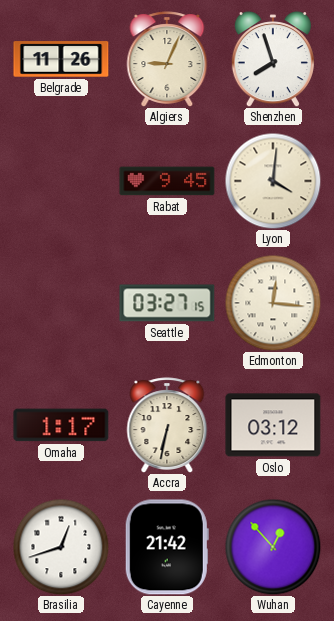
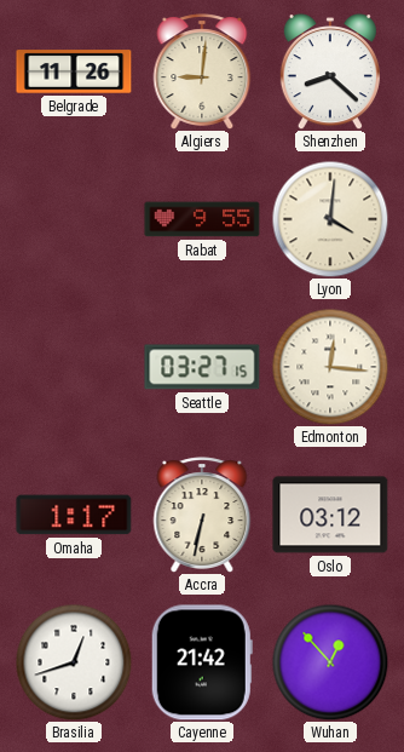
Algiers: 9:04 -> 9:01 (202, 71)
Shenzhen: 7:57 -> 8:22 (330, 71)
Rabat: 9:45 -> 9:55 (202, 219)
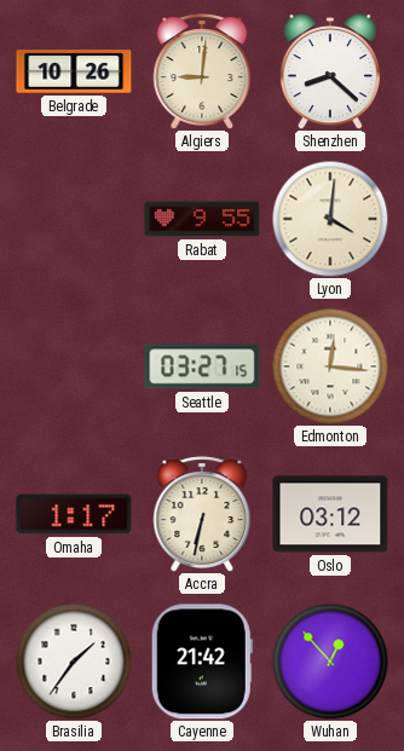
Belgrade: 11:26 -> 10:26 (74, 71)
Brasilia: 12:42 -> 1:36 (74, 662)
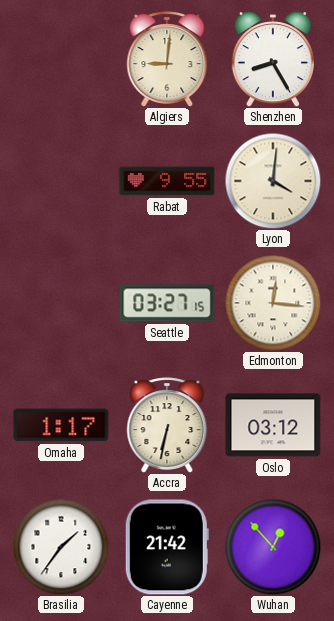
Belgrade: 10:26 -> none (74, 71)
Shenzhen: 8:22 -> 8:25 (273, 59)
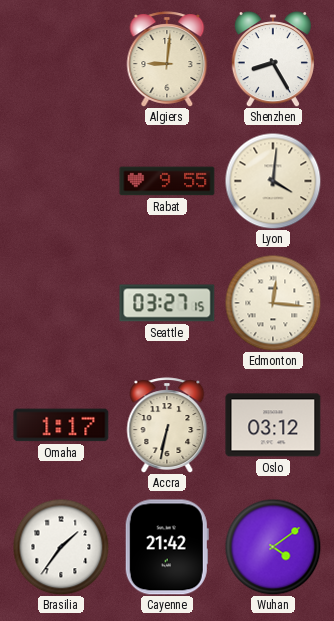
Wuhan: 12:53 -> 4:09 (273, 547)
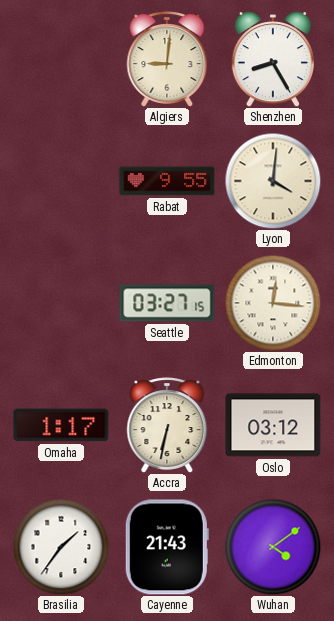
Cayenne: 21:42 -> 21:43 (167, 547)
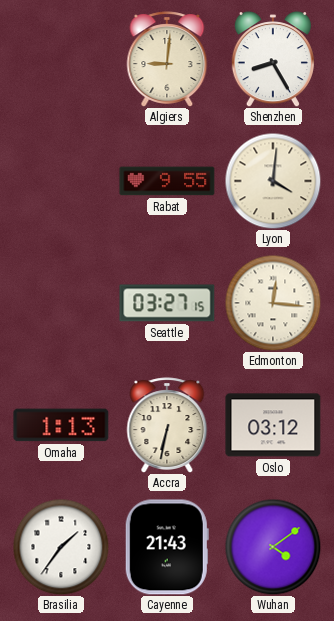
Omaha: 1:17 -> 1:13 (61, 425)
